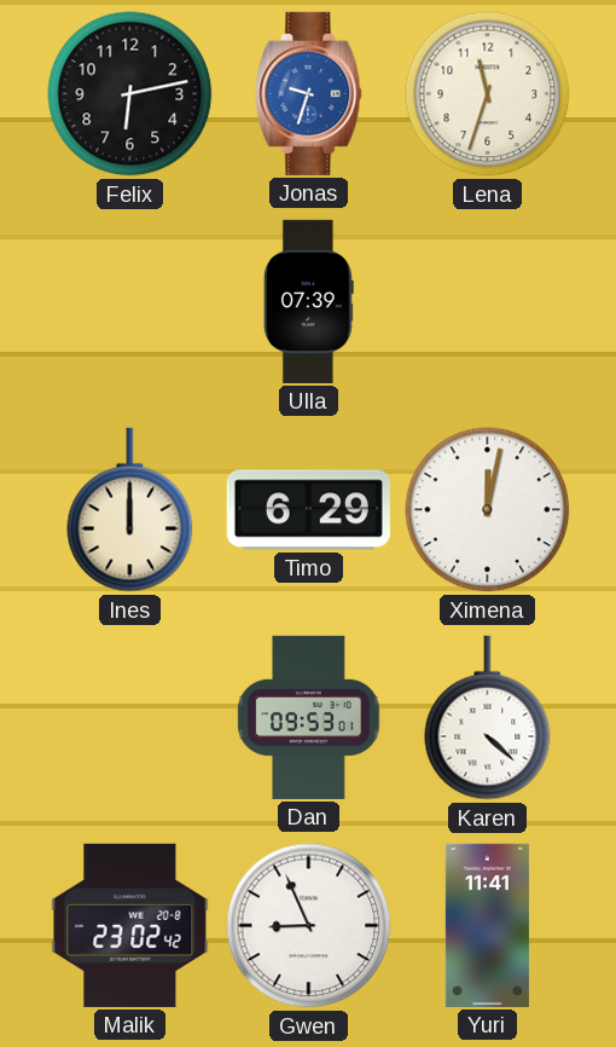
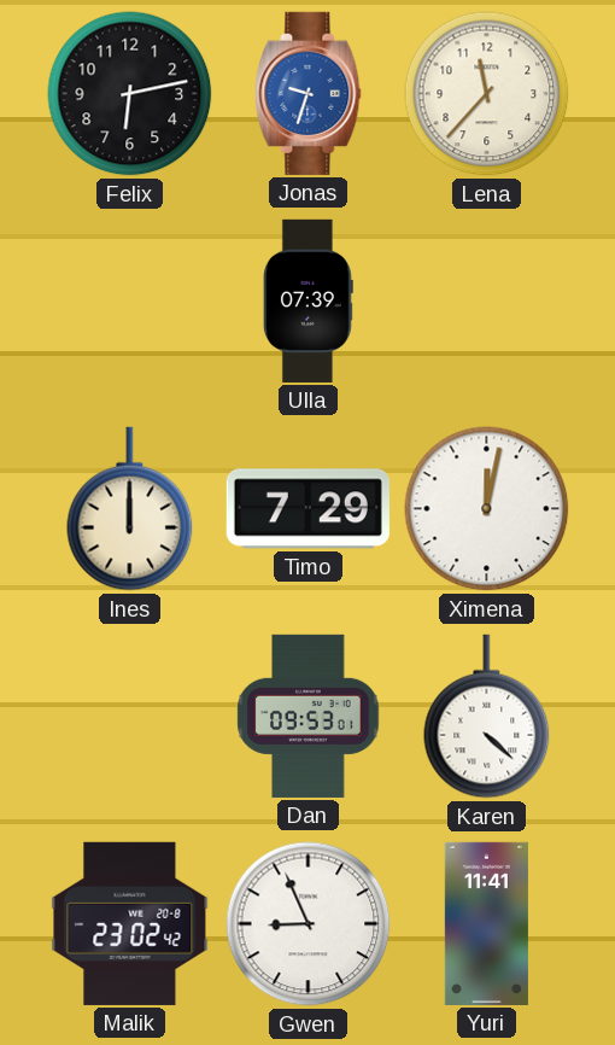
Lena: 11:33 -> 11:37 (487, 94)
Timo: 6:29 -> 7:29 (307, 509)
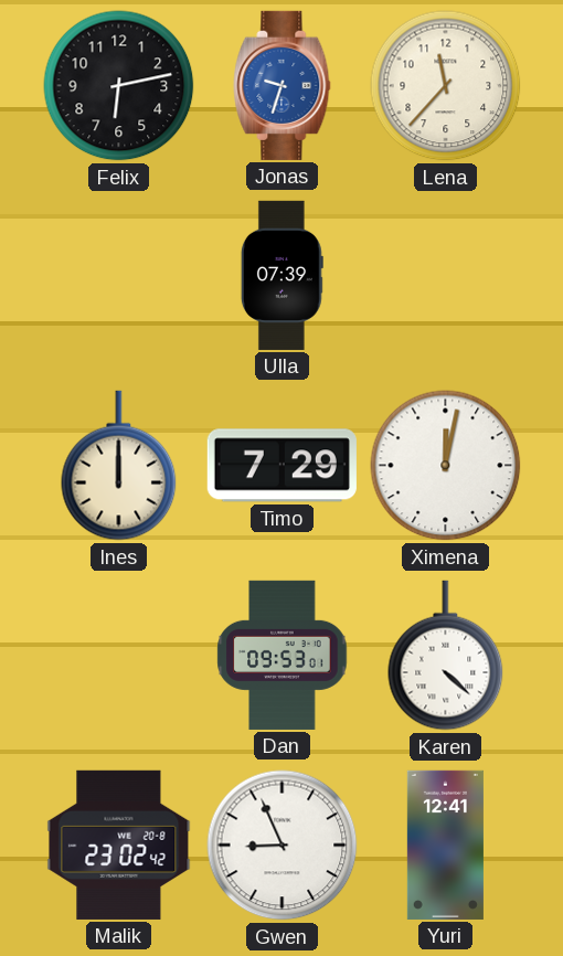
Yuri: 11:41 -> 12:41 (445, 845)
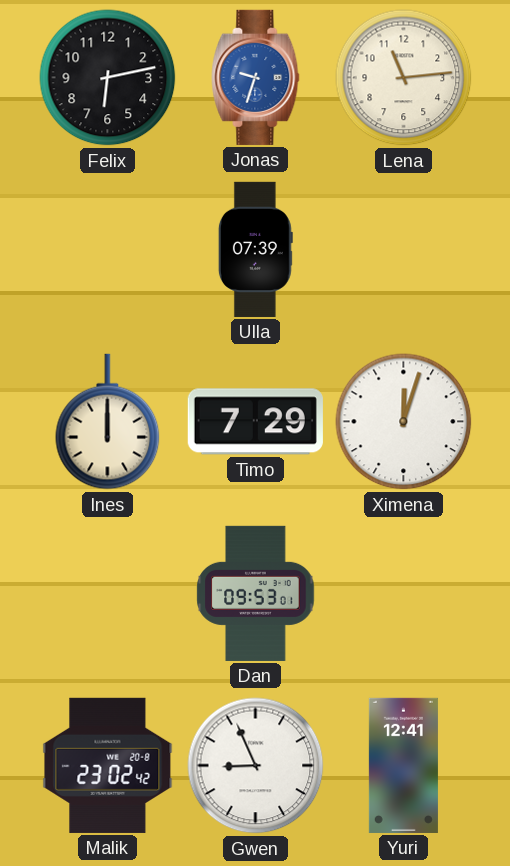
Lena: 11:37 -> 11:14 (404, 78)
Ximena: 12:02 -> 12:03 (404, 422)
Karen: 4:22 -> none (446, 656)
